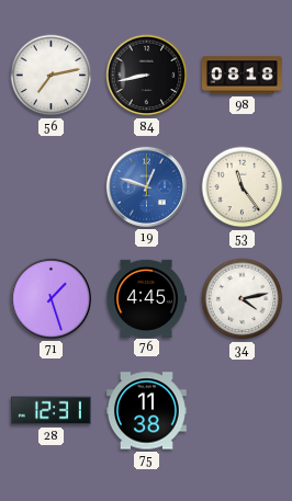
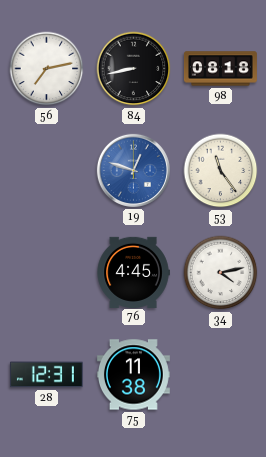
71: 1:27 -> none (50, 298)
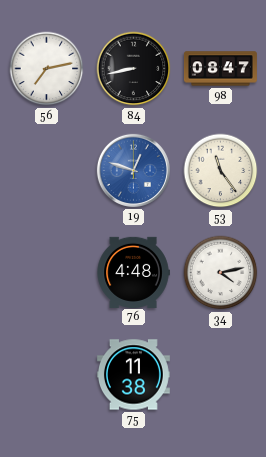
98: 08:18 -> 08:47 (220, 69)
76: 4:45 -> 4:48 (133, 272)
28: 12:31 -> none (46, 375)
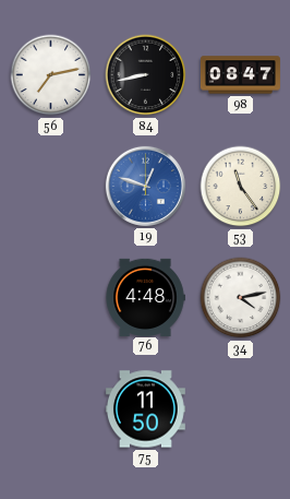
75: 11:38 -> 11:50 (145, 409)
